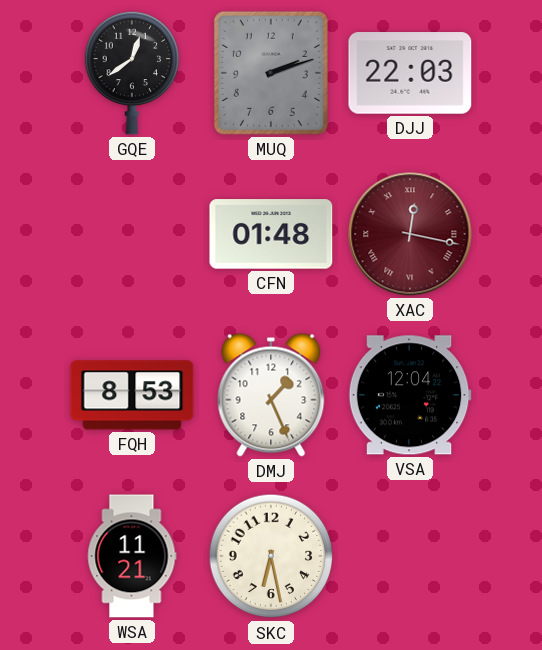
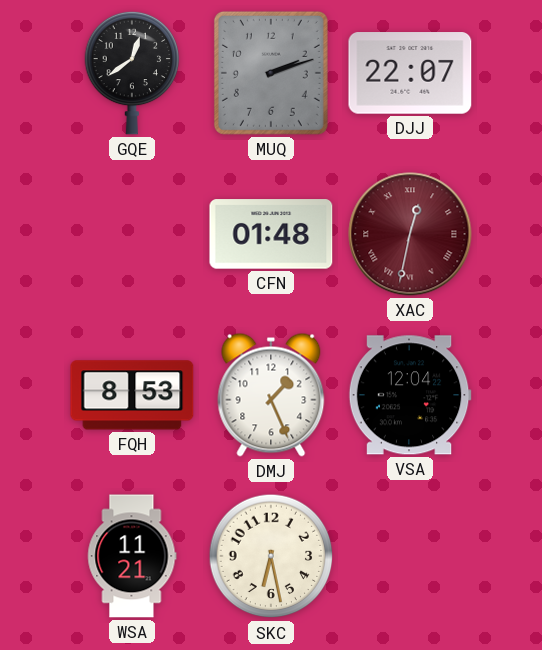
DJJ: 22:03 -> 22:07 (410, 73)
XAC: 12:17 -> 12:32 (410, 234)
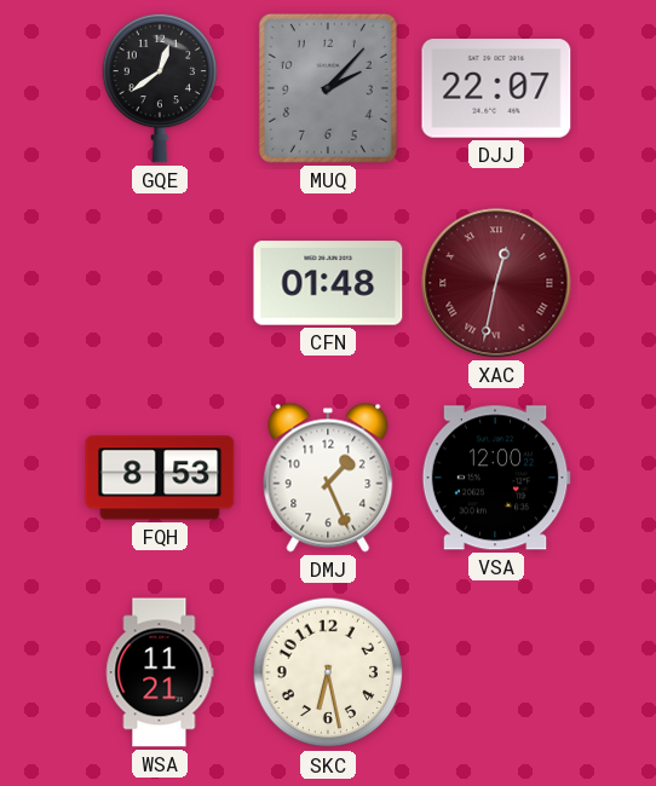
MUQ: 2:12 -> 2:07 (328, 88)
VSA: 12:04 -> 12:00 (496, 478)
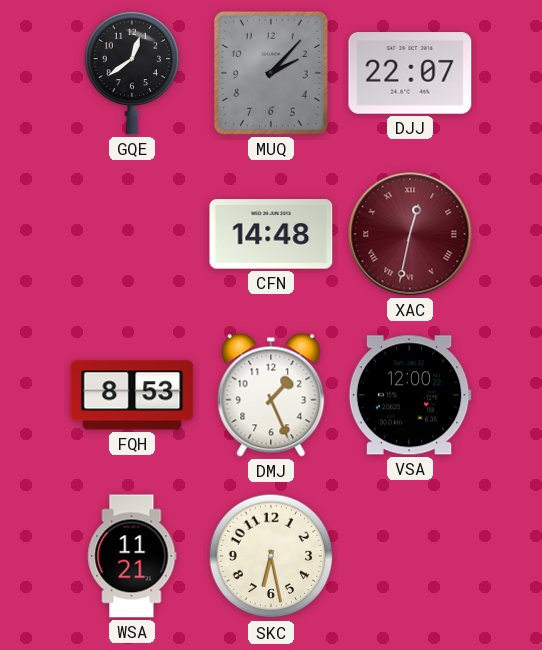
CFN: 01:48 -> 14:48 (271, 234)
